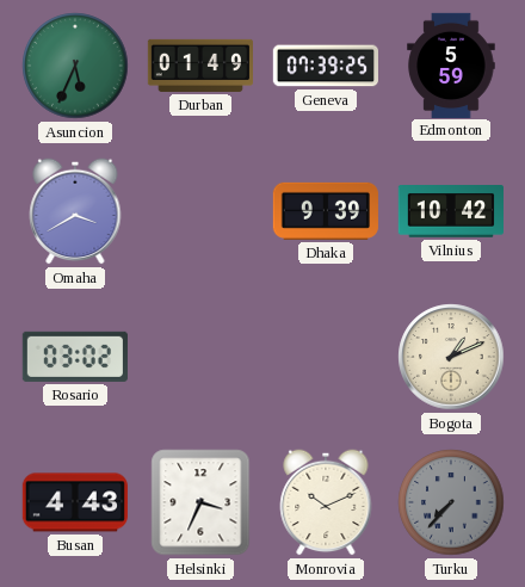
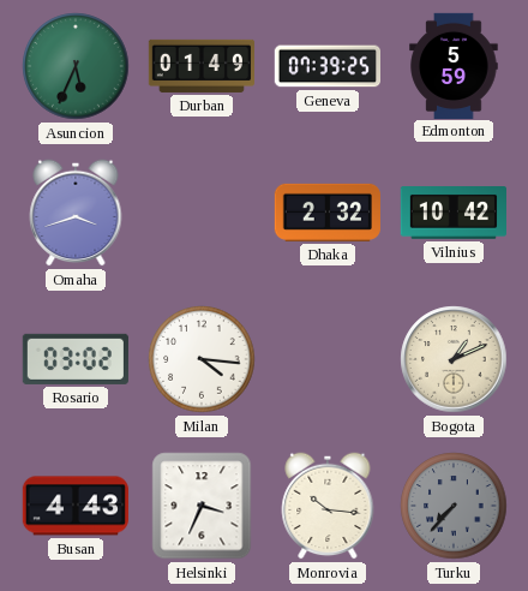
Omaha: 3:40 -> 3:42 (76, 213)
Dhaka: 9:39 -> 2:32 (328, 213)
Milan: none -> 4:16 (202, 359)
Monrovia: 10:11 -> 10:16 (328, 506)
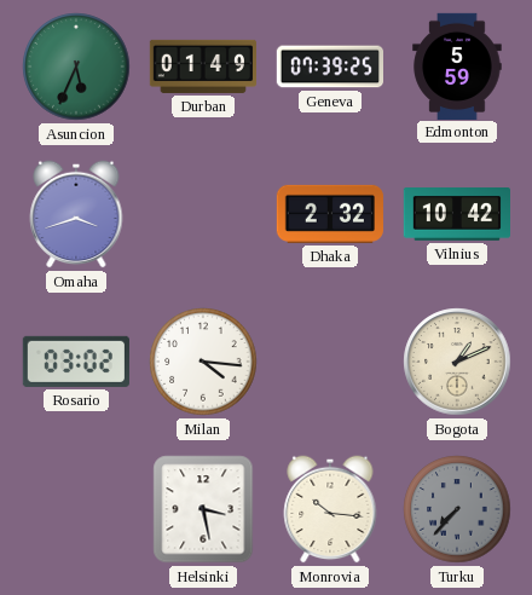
Busan: 4:43 -> none (76, 506)
Helsinki: 3:34 -> 3:28 (203, 509)
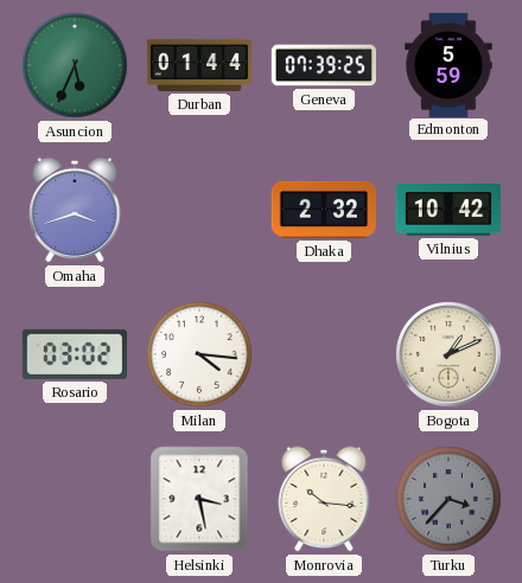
Durban: 01:49 -> 01:44 (198, 65)
Turku: 7:37 -> 3:37 (448, 499)
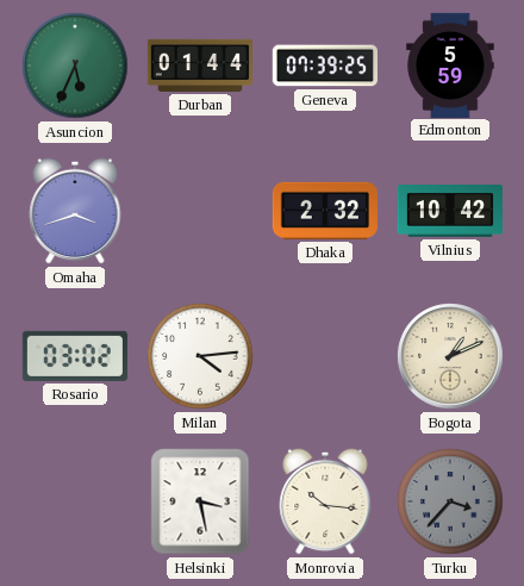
Milan: 4:16 -> 4:14 (200, 356)
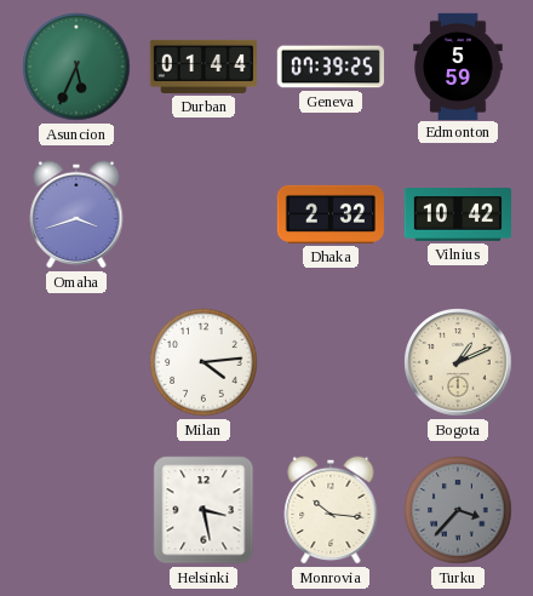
Rosario: 03:02 -> none (75, 356)
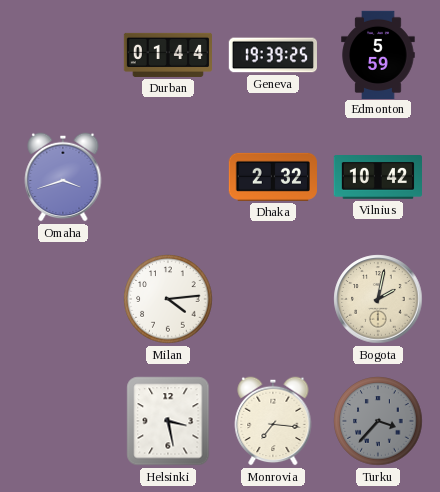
Asuncion: 5:34 -> none (76, 67)
Geneva: 07:39 -> 19:39 (272, 55)
Bogota: 1:11 -> 2:02 (378, 299)
Monrovia: 10:16 -> 7:16 (273, 421)
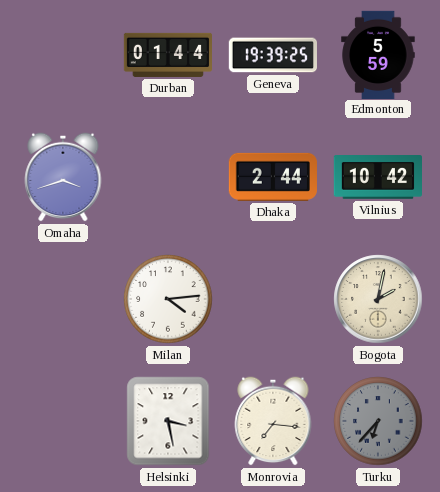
Dhaka: 2:32 -> 2:44 (273, 177)
Turku: 3:37 -> 6:37 (378, 421)
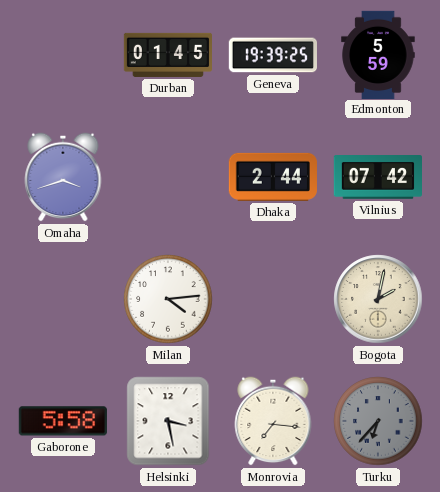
Durban: 01:44 -> 01:45 (167, 55)
Vilnius: 10:42 -> 07:42 (377, 178)
Gaborone: none -> 5:58 (63, 421)
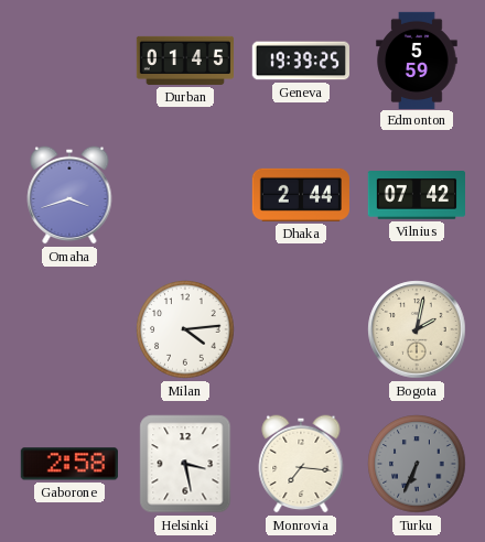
Gaborone: 5:58 -> 2:58 (69, 464)
Turku: 6:37 -> 6:34 (417, 464)
